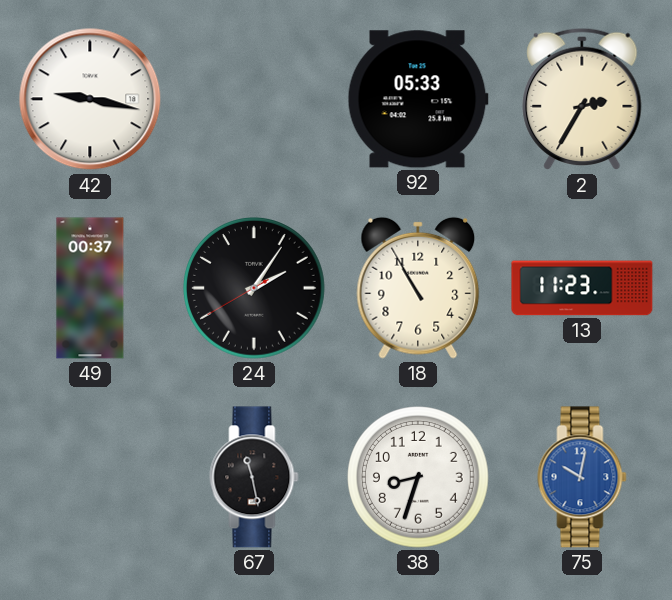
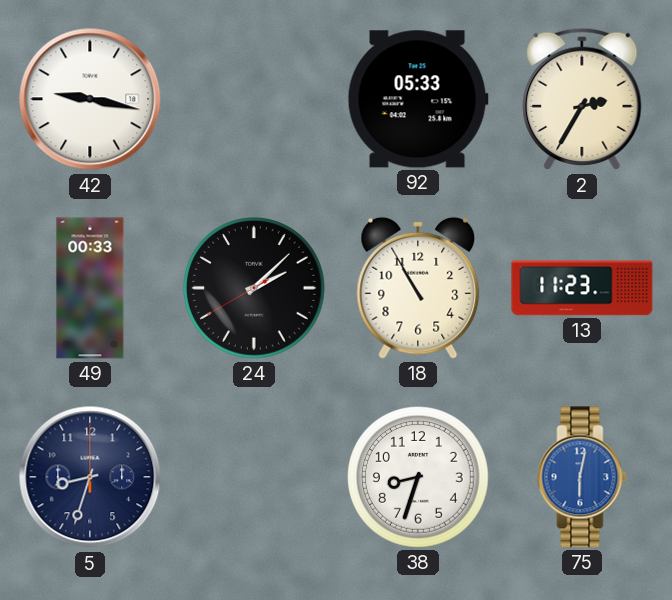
49: 00:37 -> 00:33 (90, 288)
24: 2:05 -> 2:07 (255, 289)
5: none -> 8:33 (90, 477)
67: 11:28 -> none (254, 477)
75: 10:02 -> 6:02 (582, 477)
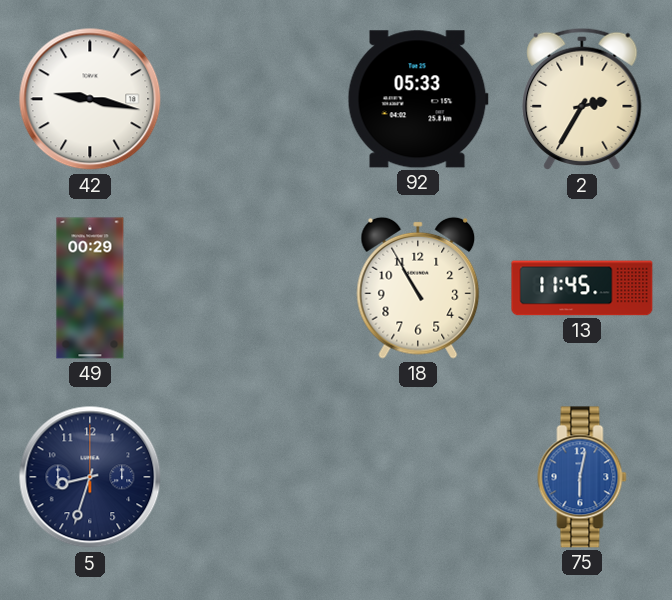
49: 00:33 -> 00:29 (90, 288)
24: 2:07 -> none (255, 289)
13: 11:23 -> 11:45 (582, 288)
38: 8:33 -> none (419, 478)
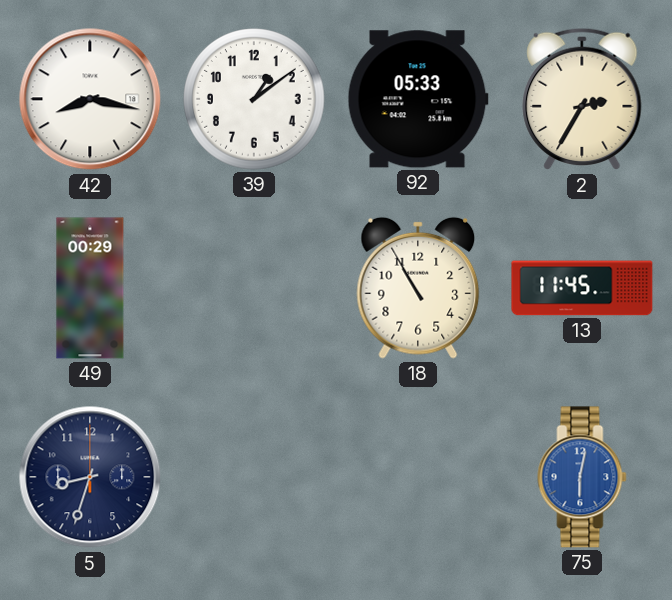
42: 9:17 -> 8:17 (90, 99)
39: none -> 1:09 (255, 100)
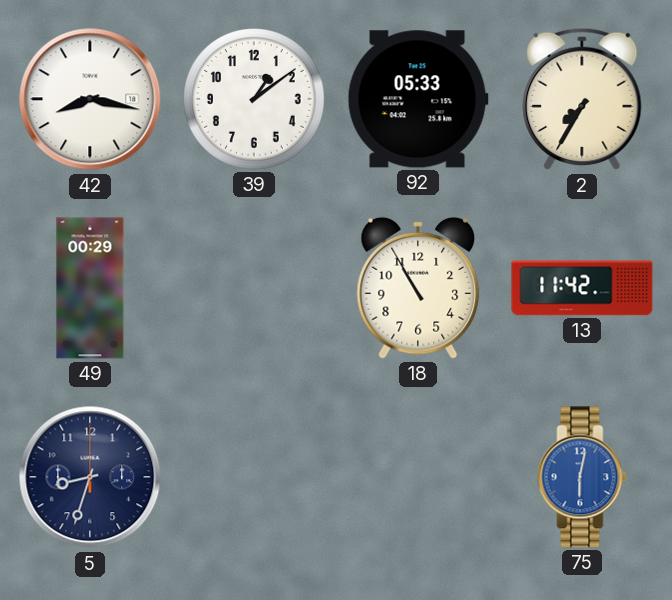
2: 2:35 -> 7:35 (582, 99)
13: 11:45 -> 11:42 (582, 288)
